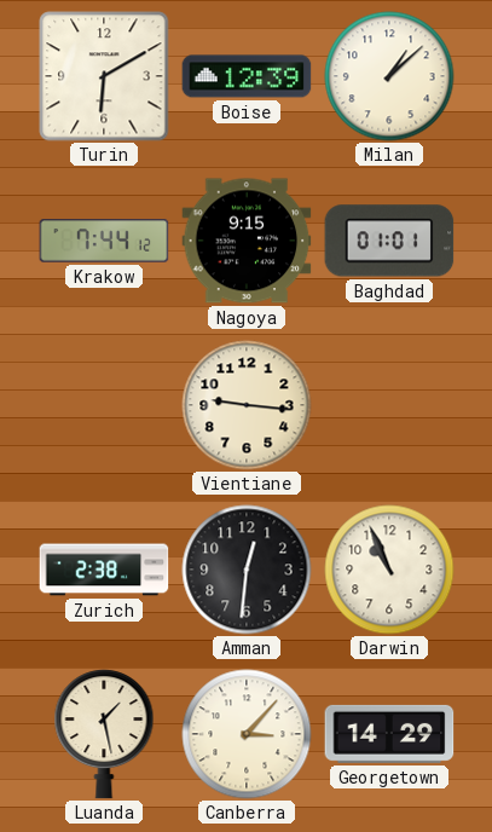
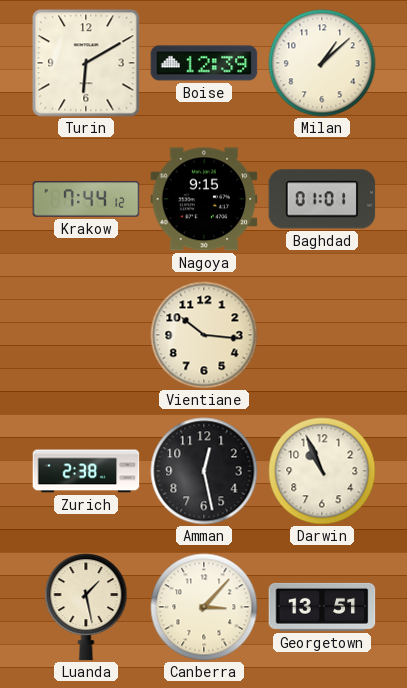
Vientiane: 9:16 -> 10:16 (204, 335)
Amman: 12:31 -> 12:28 (204, 471)
Georgetown: 14:29 -> 13:51 (322, 607)
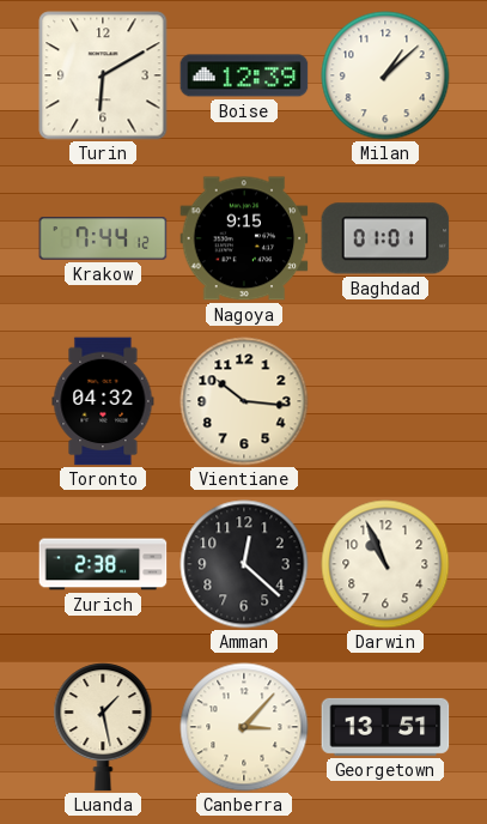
Toronto: none -> 04:32 (103, 401)
Amman: 12:28 -> 12:22 (244, 564)
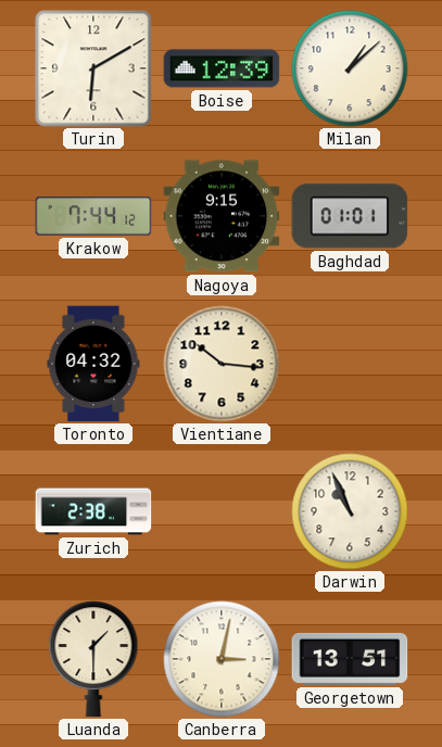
Amman: 12:22 -> none (244, 564)
Luanda: 1:28 -> 1:30 (93, 659)
Canberra: 3:07 -> 3:02 (222, 659)
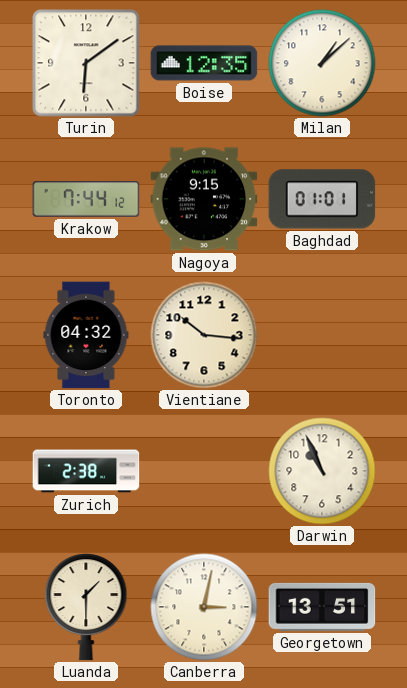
Turin: 6:10 -> 6:09 (86, 63)
Boise: 12:39 -> 12:35 (204, 63)
